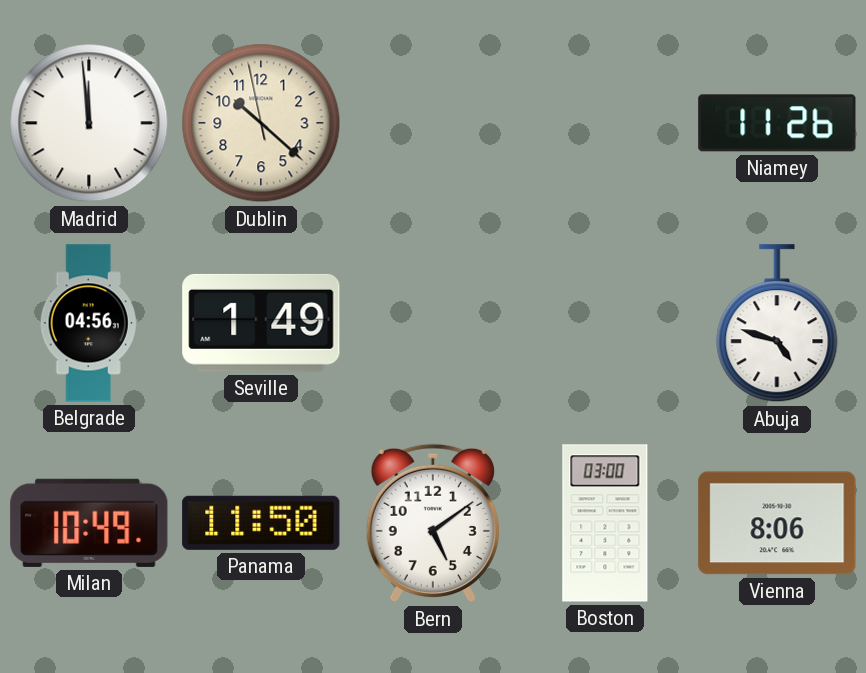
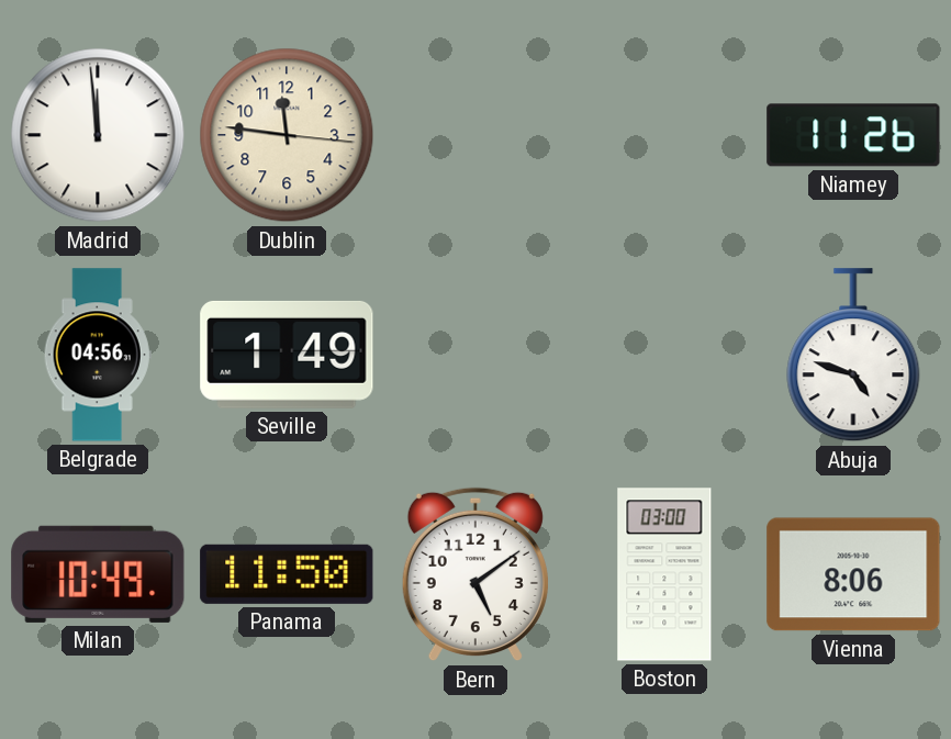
Dublin: 10:21 -> 11:46 (287, 135)
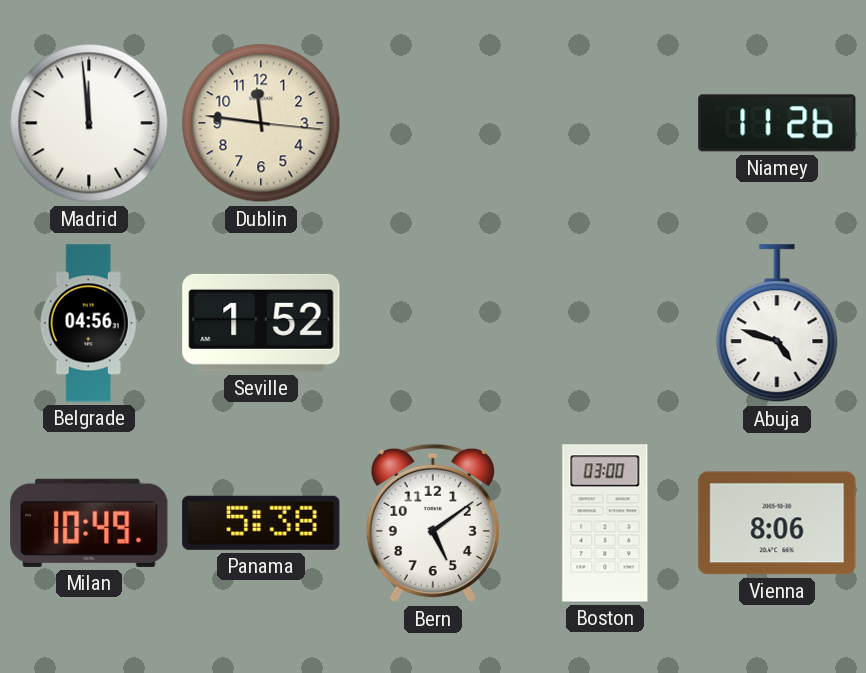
Seville: 1:49 -> 1:52 (261, 323)
Panama: 11:50 -> 5:38 (261, 523)
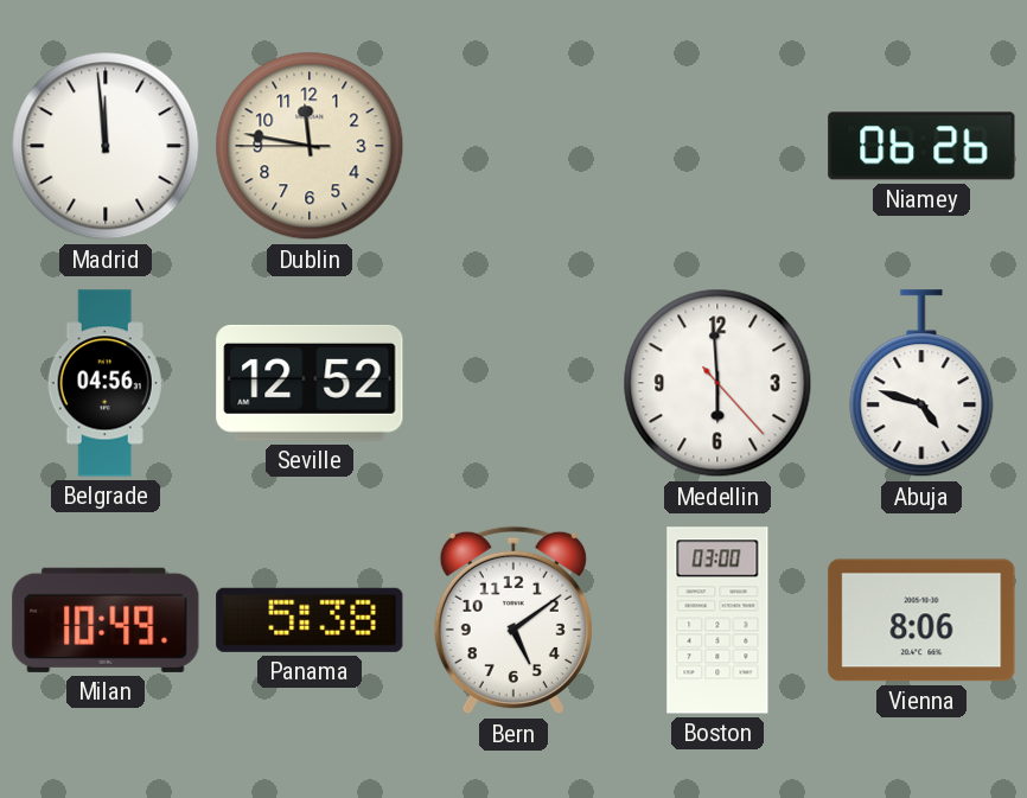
Dublin: 11:46:16 -> 11:46:45 (310, 146)
Niamey: 11:26 -> 06:26 (921, 146)
Seville: 1:52 -> 12:52 (310, 383)
Medellin: none -> 5:59 (717, 383)
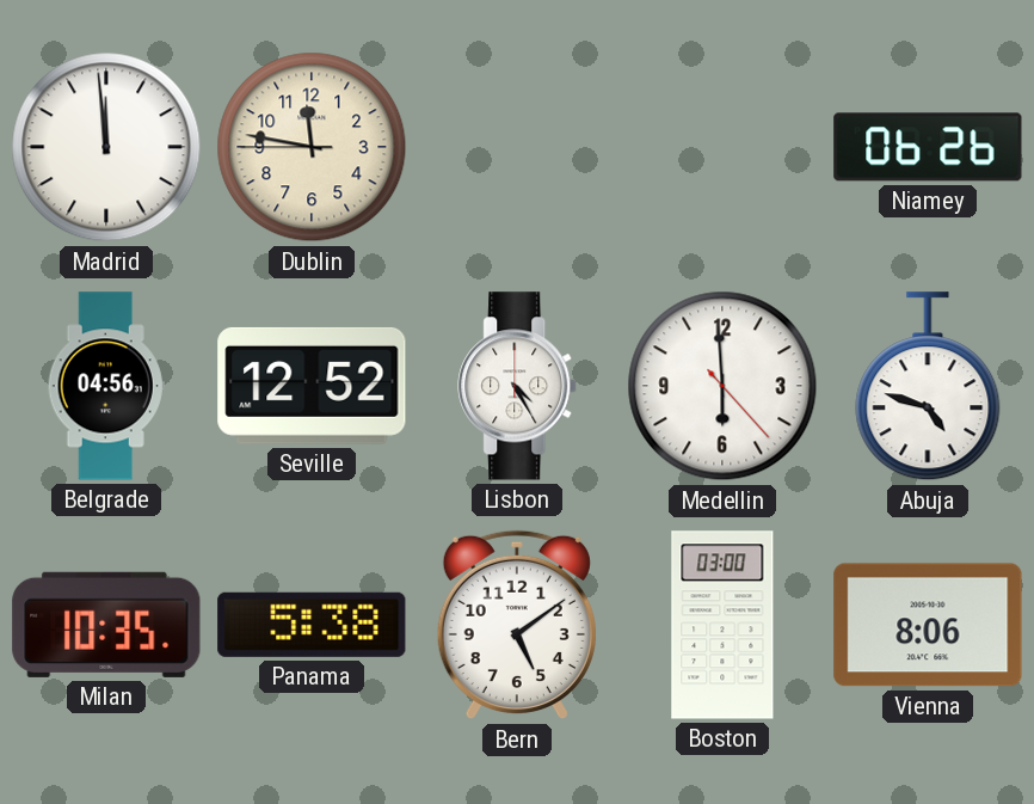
Lisbon: none -> 4:25 (518, 386)
Milan: 10:49 -> 10:35 (106, 625)
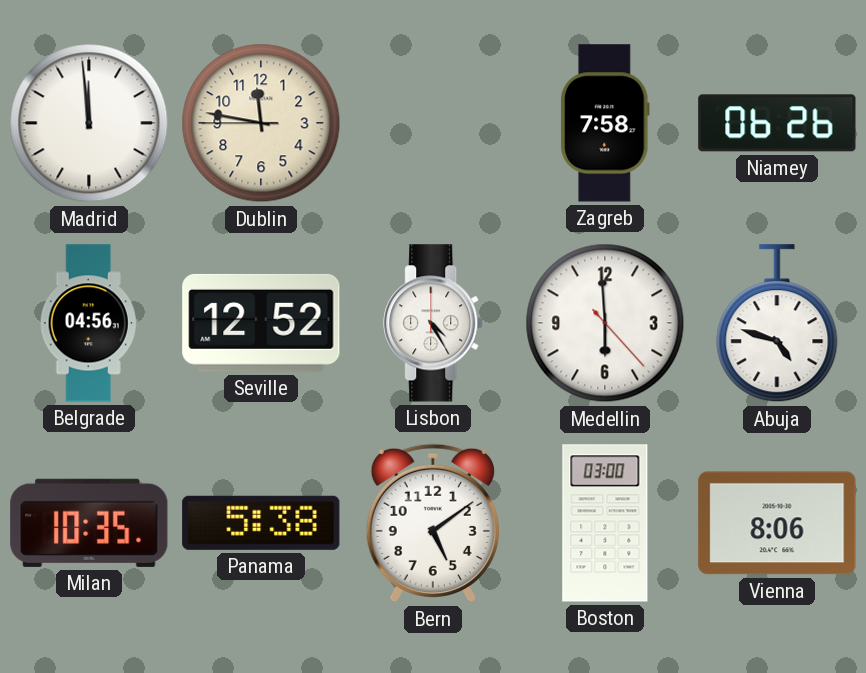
Zagreb: none -> 7:58 (606, 123)
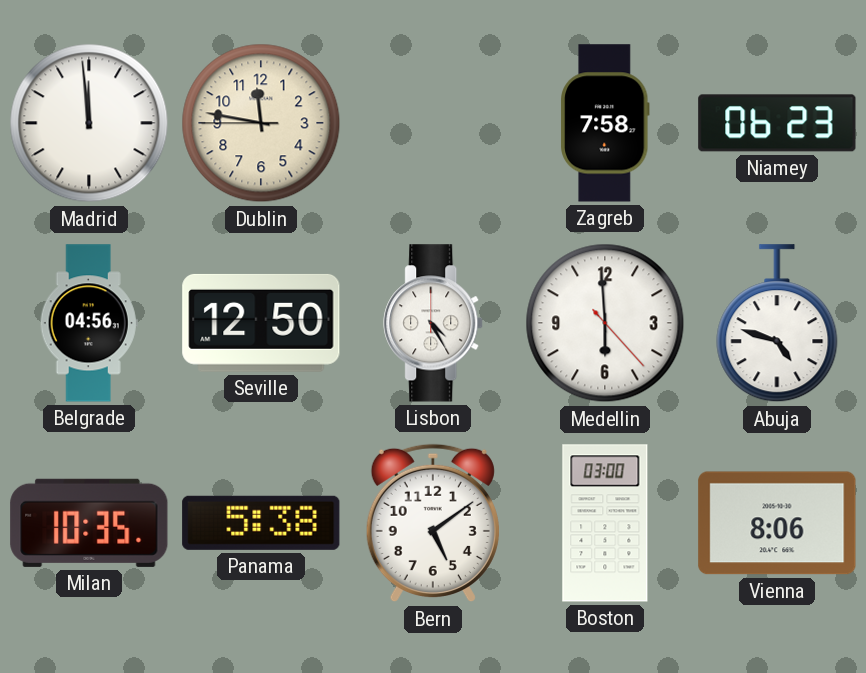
Niamey: 06:26 -> 06:23 (777, 123)
Seville: 12:52 -> 12:50 (261, 323)
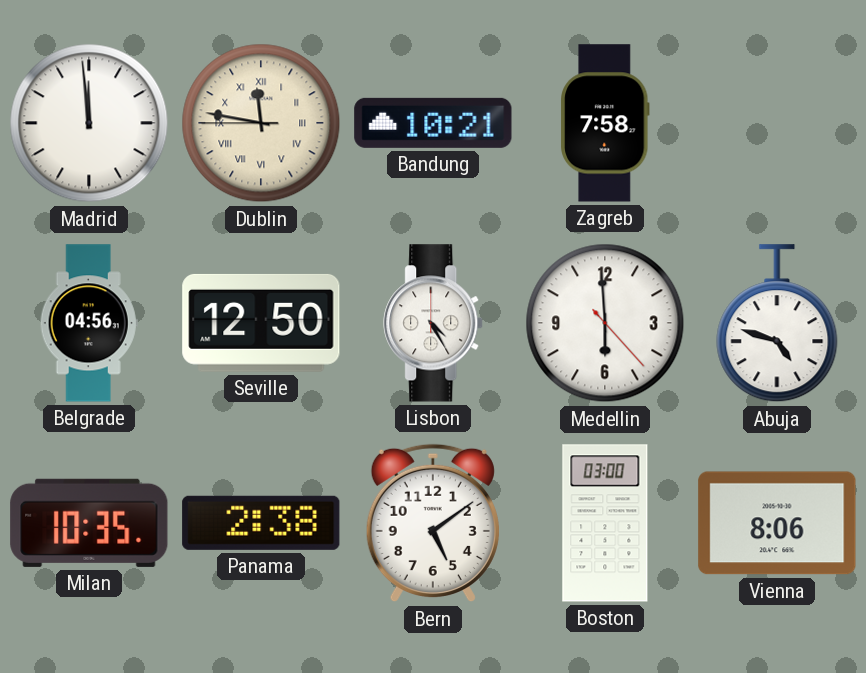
Dublin numerals: Arabic -> Roman (261, 123)
Bandung: none -> 10:21 (433, 123)
Niamey: 06:23 -> none (777, 123)
Panama: 5:38 -> 2:38 (261, 523)
